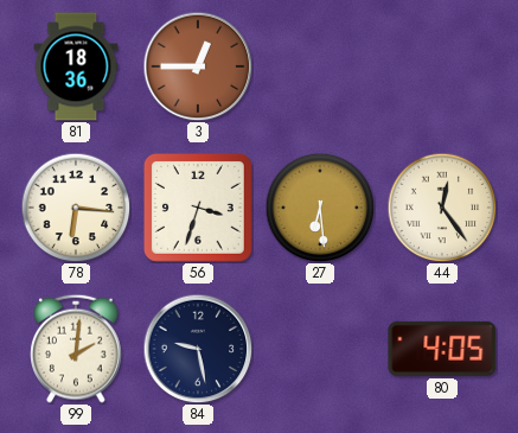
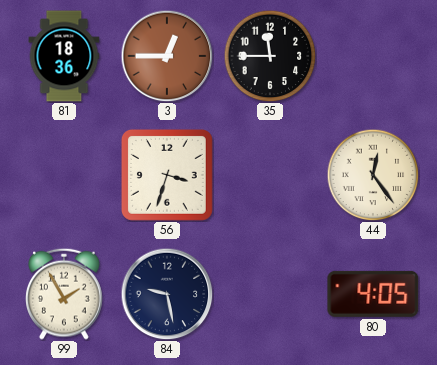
35: none -> 11:45 (270, 56)
78: 6:16 -> none (76, 208)
27: 6:29 -> none (320, 208)
99: 2:01 -> 1:55 (64, 294)
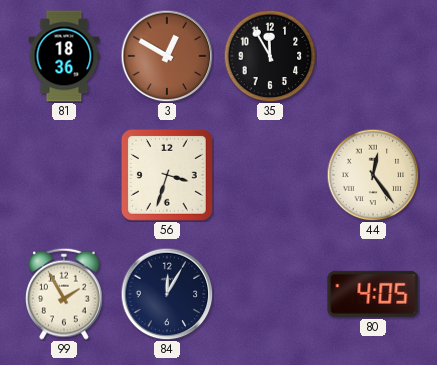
3: 12:45 -> 12:50 (167, 56)
35: 11:45 -> 11:55 (270, 56)
84: 9:28 -> 12:05 (167, 294)
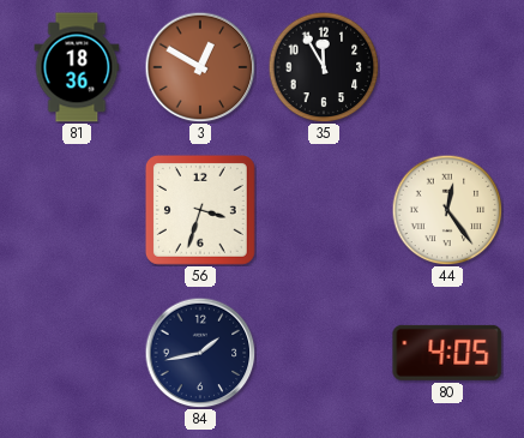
99: 1:55 -> none (64, 294)
84: 12:05 -> 1:43 (200, 353)
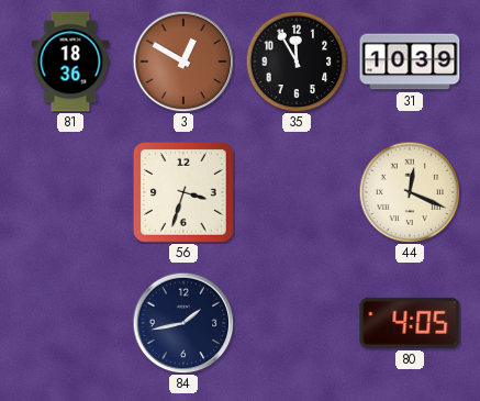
31: none -> 10:39 (410, 62)
44: 12:24 -> 12:19 (410, 192)
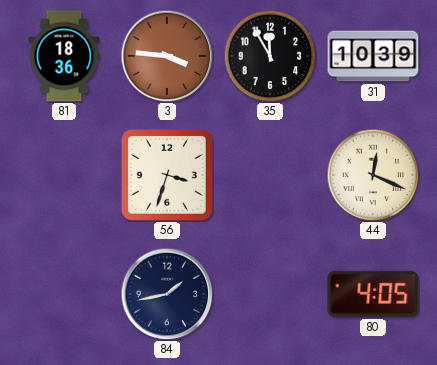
3: 12:50 -> 3:46 (167, 56)
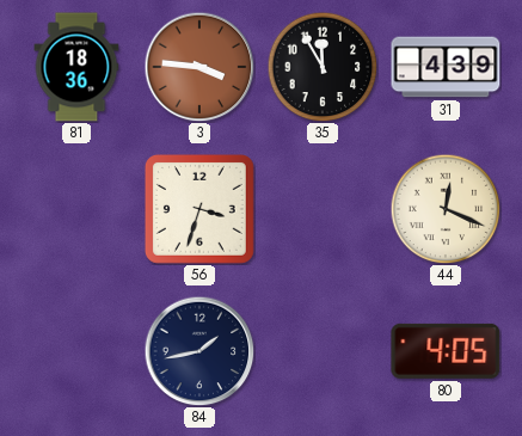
31: 10:39 -> 4:39 (446, 67)
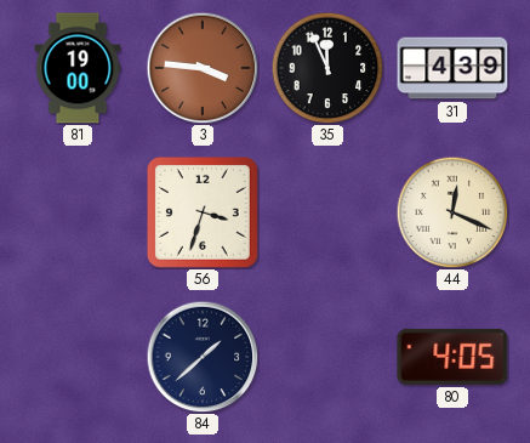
81: 18:36 -> 19:00 (78, 68)
35: 11:55 -> 11:56 (327, 68)
84: 1:43 -> 1:38 (203, 357)
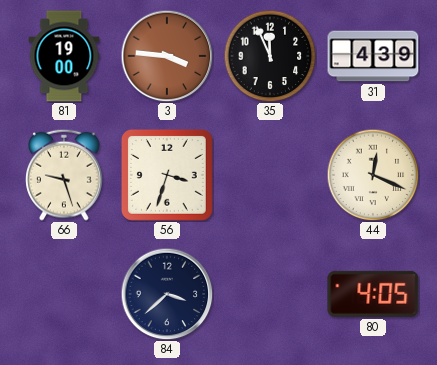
66: none -> 9:27 (64, 175)
84: 1:38 -> 3:38 (167, 294)
